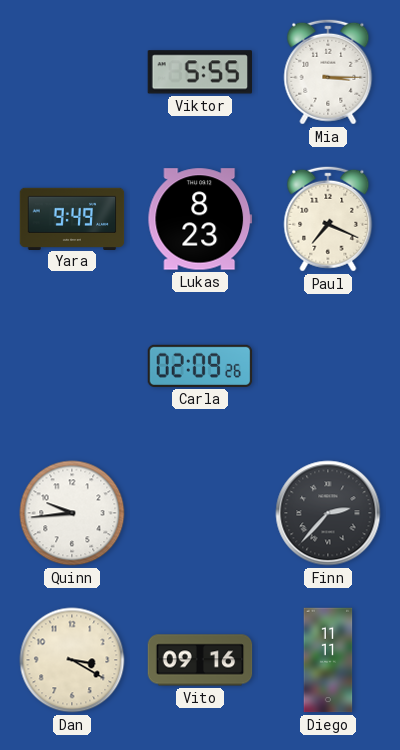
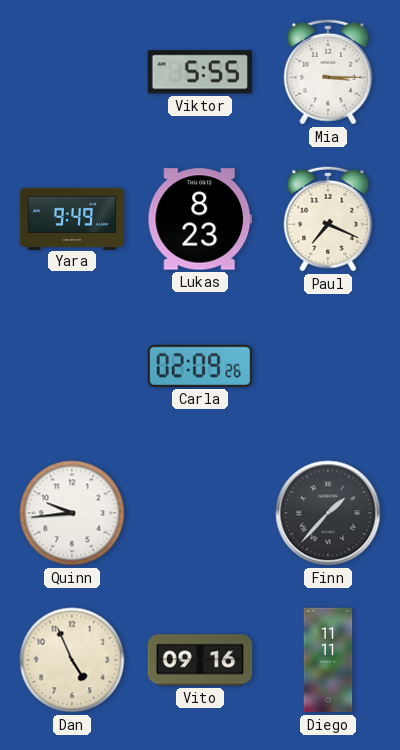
Finn: 2:37 -> 1:37 (328, 513)
Dan: 3:20 -> 4:56 (72, 660)
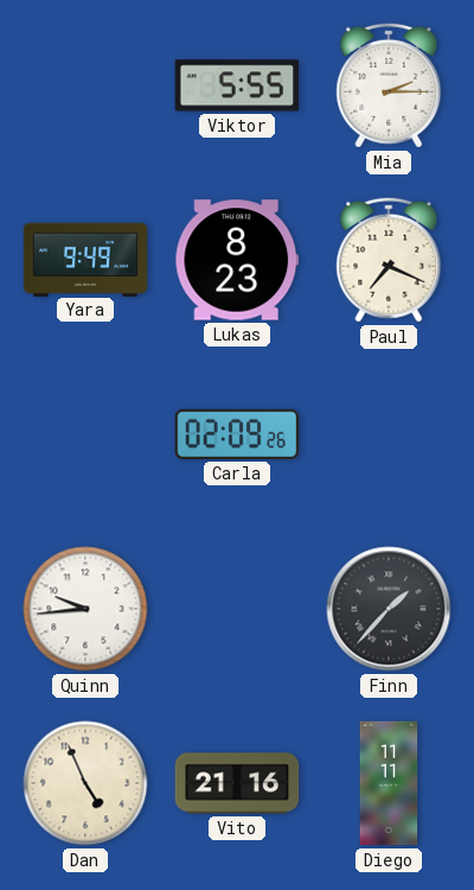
Mia: 3:15 -> 2:15 (389, 85)
Vito: 09:16 -> 21:16 (237, 783)
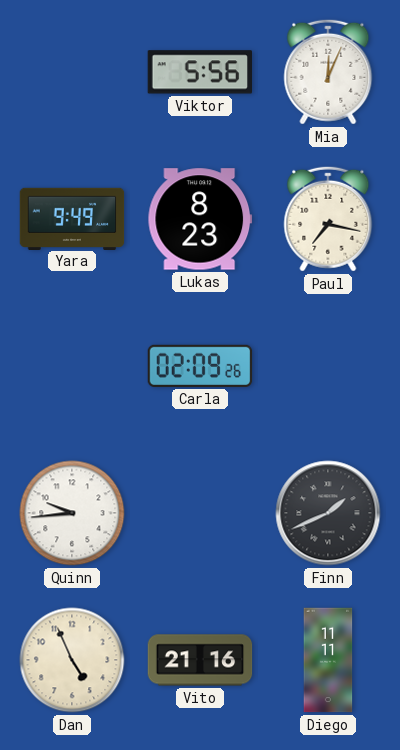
Viktor: 5:55 -> 5:56 (199, 72)
Mia: 2:15 -> 12:04 (328, 72)
Paul: 7:19 -> 7:17 (328, 219)
Finn: 1:37 -> 1:41 (328, 513)
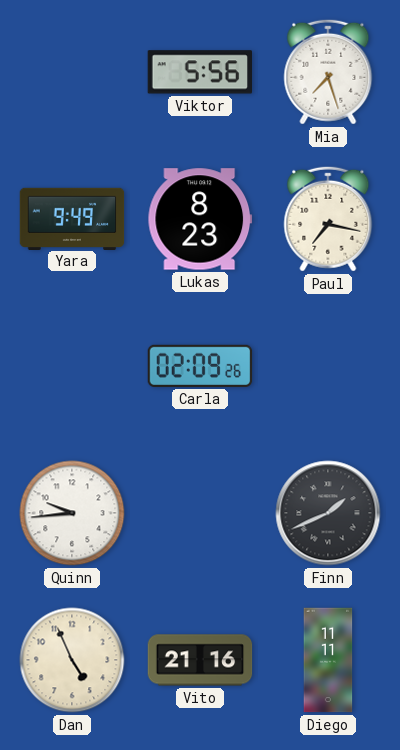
Mia: 12:04 -> 7:27 (328, 72)
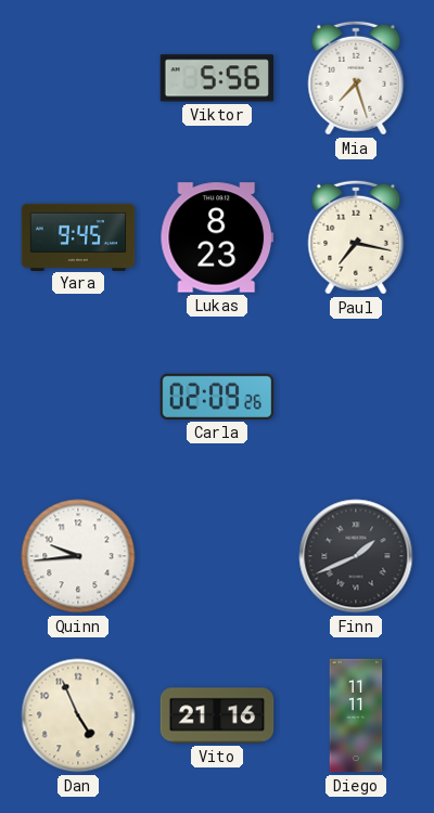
Yara: 9:49 -> 9:45 (78, 236)
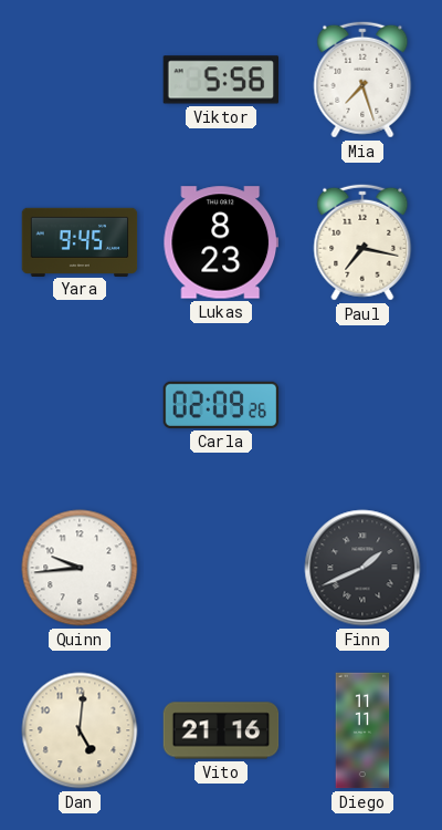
Dan: 4:56 -> 5:01 (80, 730)
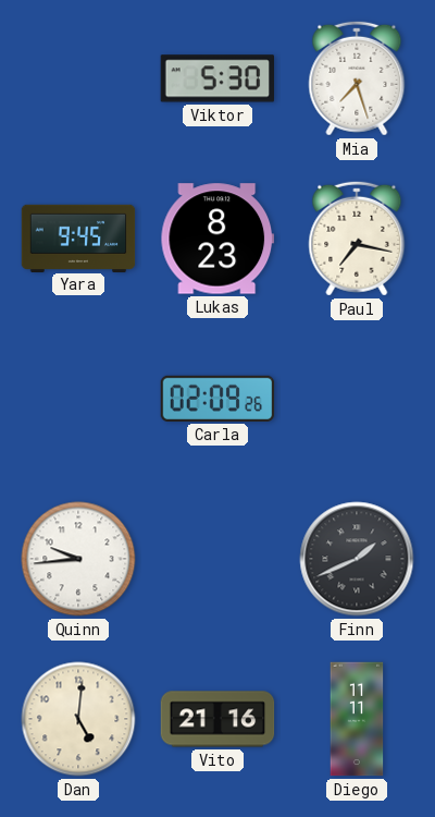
Viktor: 5:56 -> 5:30 (216, 78)
